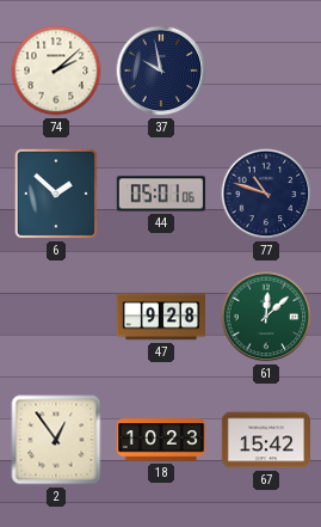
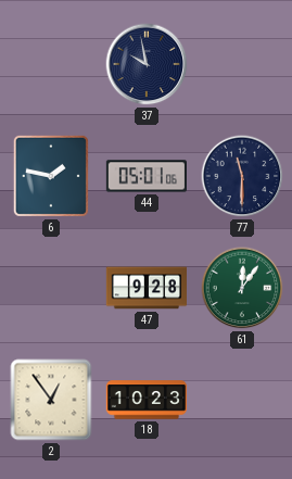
74: 2:08 -> none (56, 71)
6: 1:52 -> 1:47 (51, 176)
77: 10:48 -> 11:30 (242, 176)
61: 12:08 -> 12:06 (242, 288)
67: 15:42 -> none (265, 440)
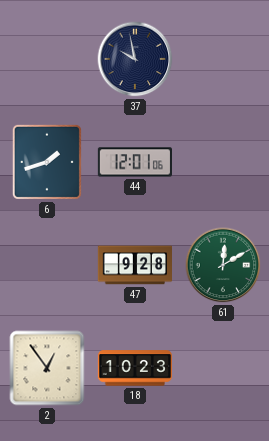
6: 1:47 -> 1:42 (47, 162)
44: 05:01 -> 12:01 (134, 162)
77: 11:30 -> none (242, 176)
61: 12:06 -> 12:10 (223, 265)
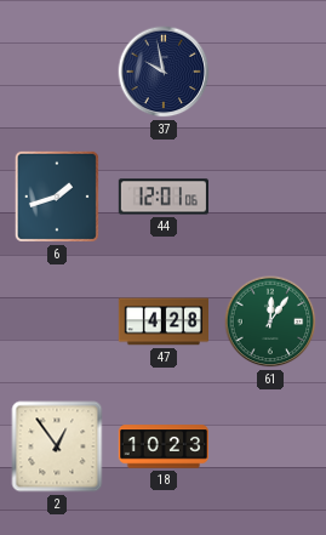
47: 9:28 -> 4:28 (162, 321)
61: 12:10 -> 12:06 (270, 321)
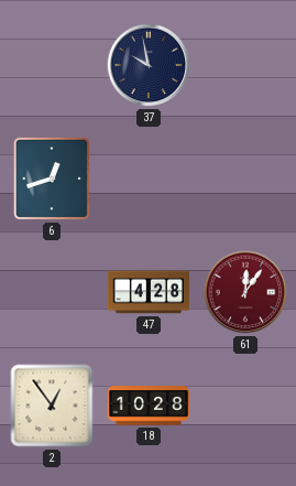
6: 1:42 -> 12:42 (52, 179)
44: 12:01 -> none (162, 197)
61 dial: green -> burgundy (245, 292)
18: 10:23 -> 10:28 (147, 406)
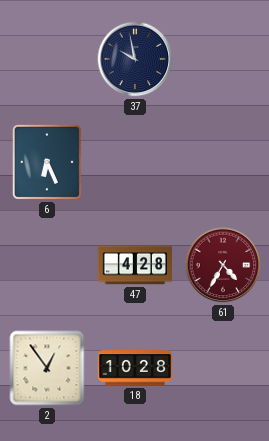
6: 12:42 -> 6:26 (47, 162)
61: 12:06 -> 4:35 (223, 265)
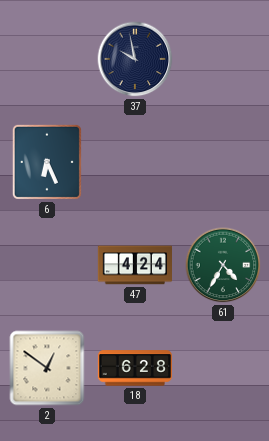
47: 4:28 -> 4:24 (134, 265)
61 dial: burgundy -> green (223, 265)
2: 12:54 -> 12:51 (47, 368)
18: 10:28 -> 6:28 (134, 368)
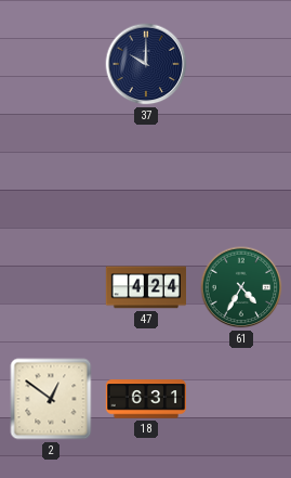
37: 9:58 -> 10:00 (146, 64)
6: 6:26 -> none (47, 162)
18: 6:28 -> 6:31 (145, 399)
